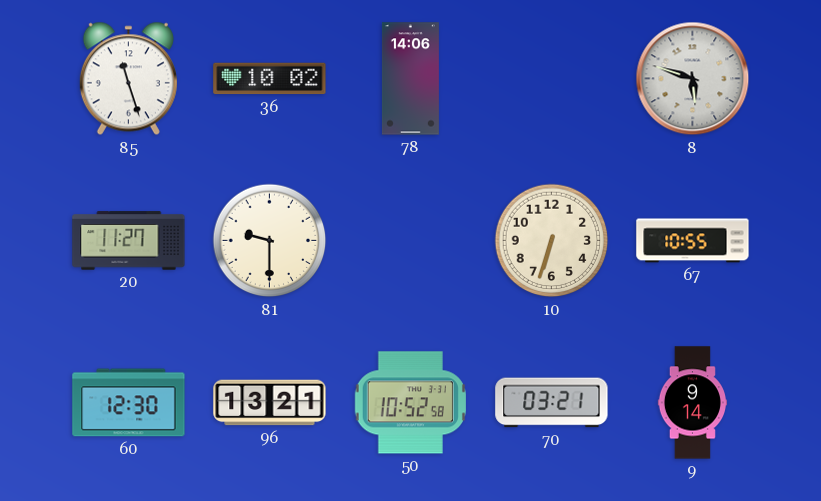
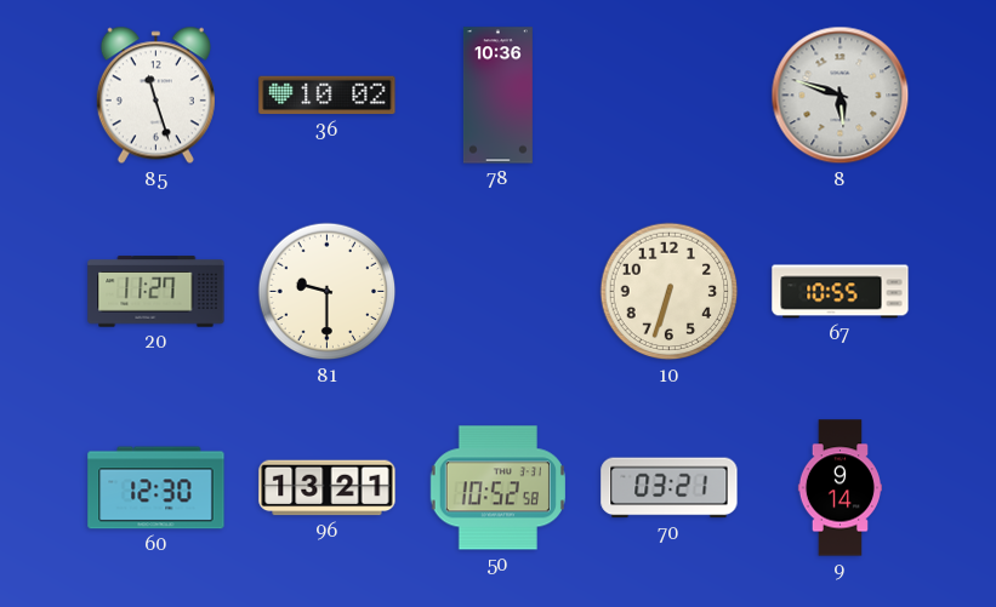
78: 14:06 -> 10:36 (497, 96)
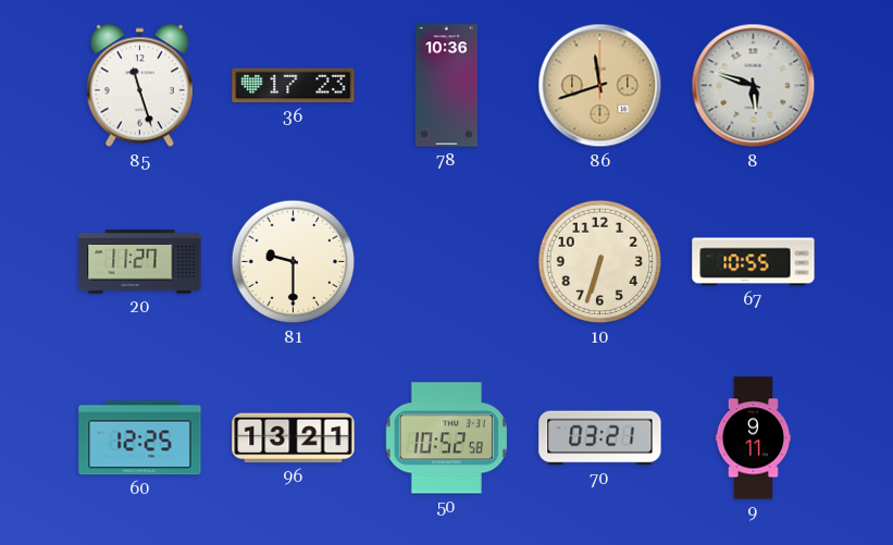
36: 10:02 -> 17:23 (294, 86)
86: none -> 11:42 (600, 86)
60: 12:30 -> 12:25 (140, 438)
9: 9:14 -> 9:11 (753, 438)
